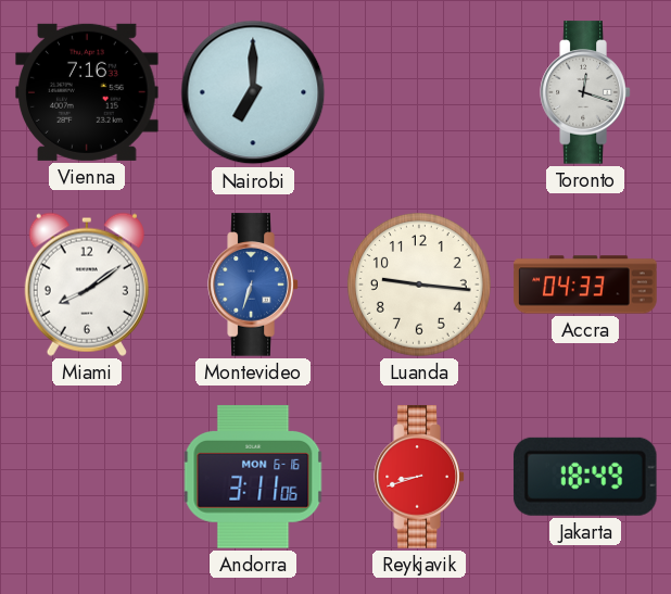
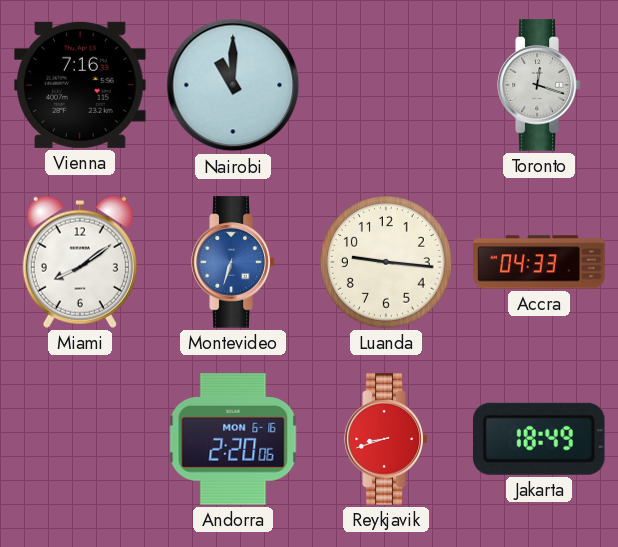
Nairobi: 7:00 -> 11:00 (233, 85)
Andorra: 3:11 -> 2:20 (233, 439)
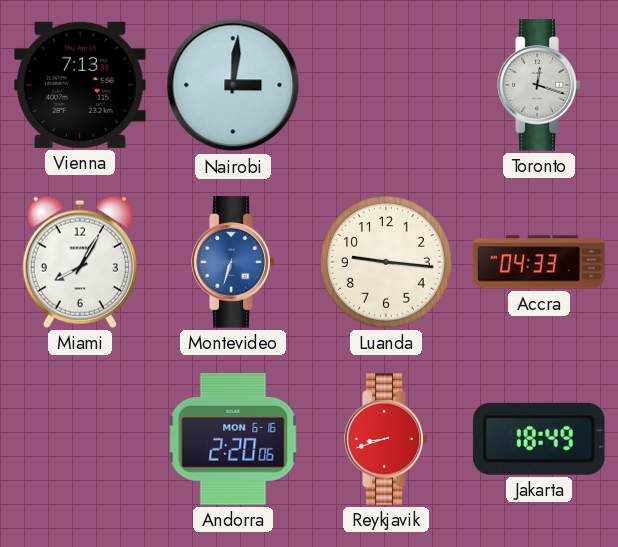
Vienna: 7:16 -> 7:13 (80, 85)
Nairobi: 11:00 -> 3:01 (233, 85)
Miami: 8:09 -> 8:05 (80, 262)
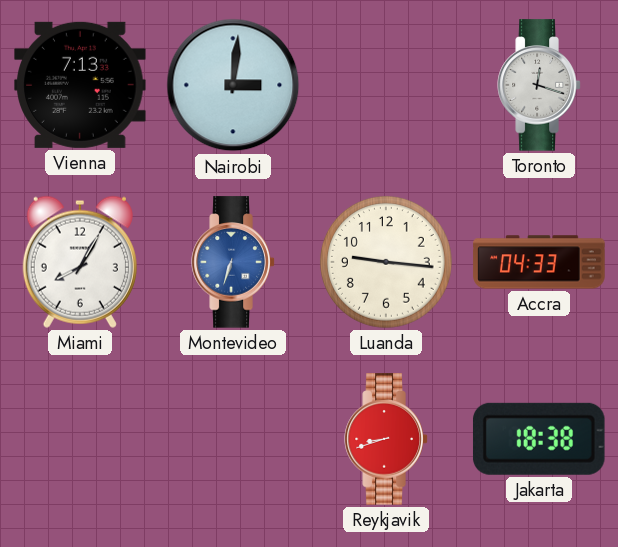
Andorra: 2:20 -> none (233, 439)
Jakarta: 18:49 -> 18:38 (539, 439)
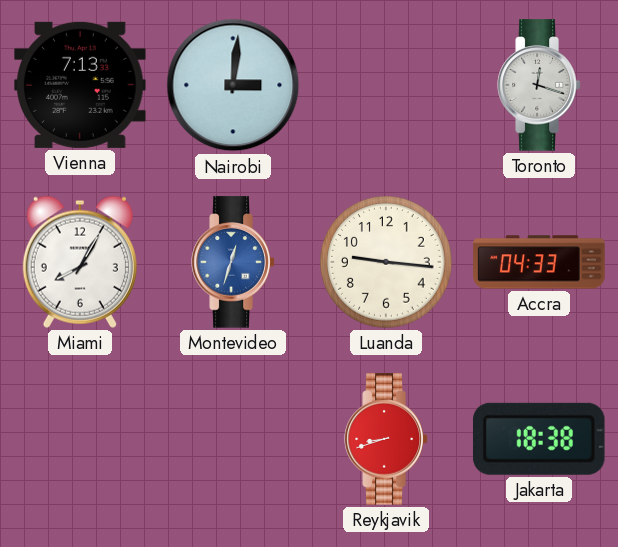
Montevideo: 6:33 -> 12:33 (233, 262)
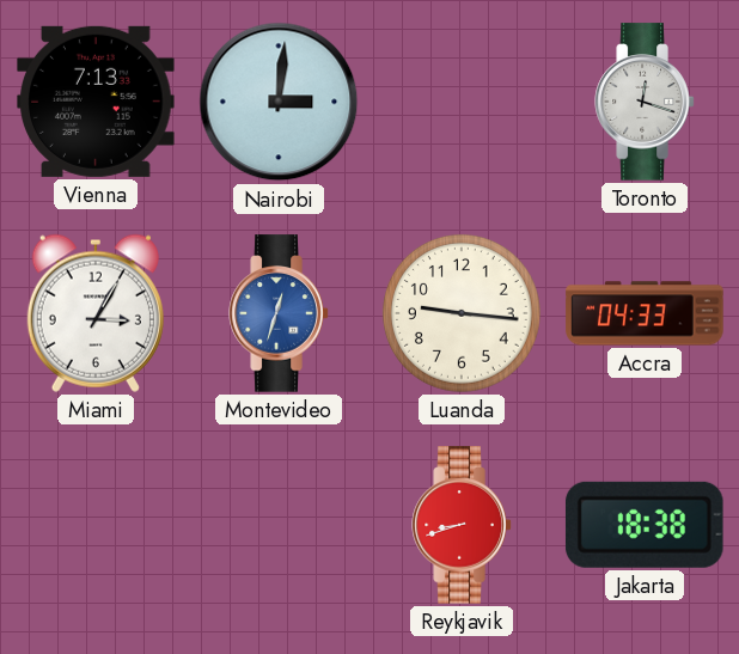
Miami: 8:05 -> 3:05 (96, 313)
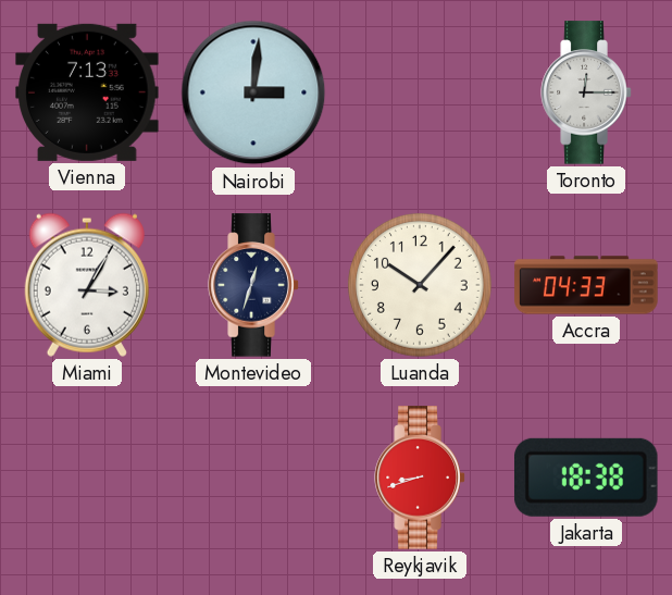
Toronto: 12:18 -> 12:15 (586, 92)
Montevideo dial: blue -> navy (253, 285)
Luanda: 9:16 -> 10:07 (420, 285)
